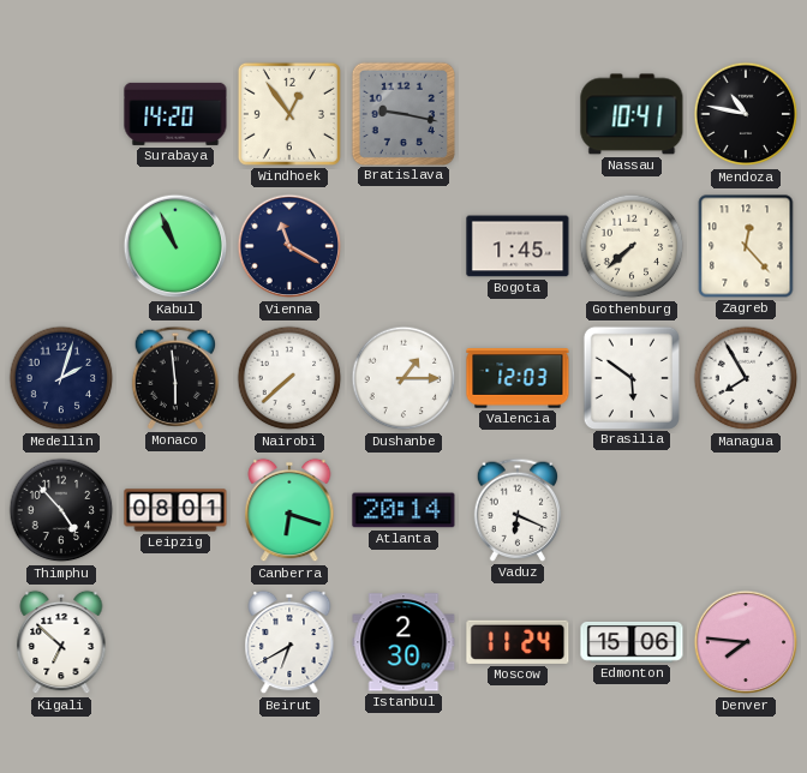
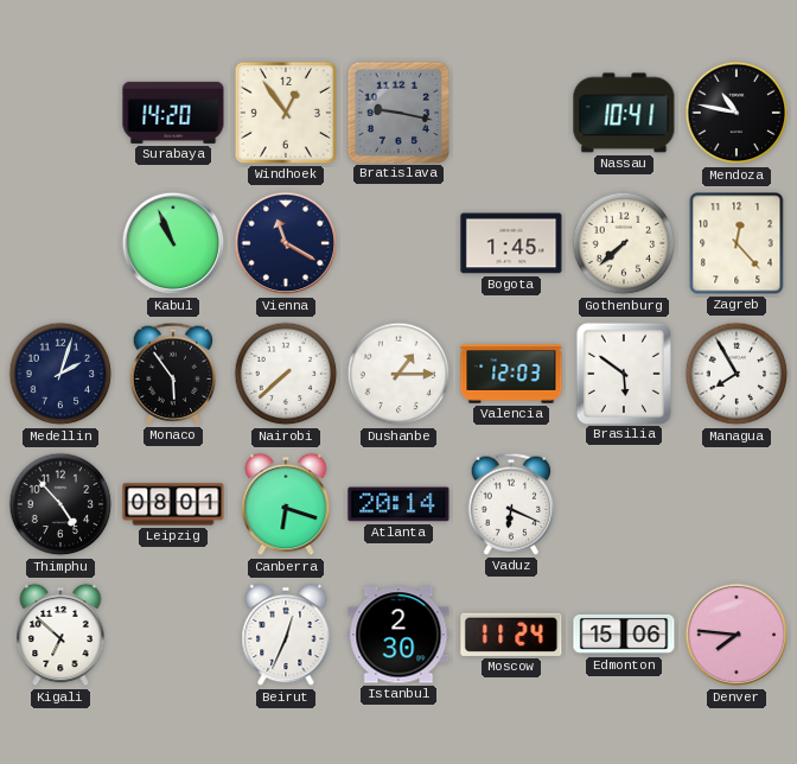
Monaco: 5:59 -> 5:54 (173, 374)
Beirut: 6:40 -> 12:34 (286, 635)
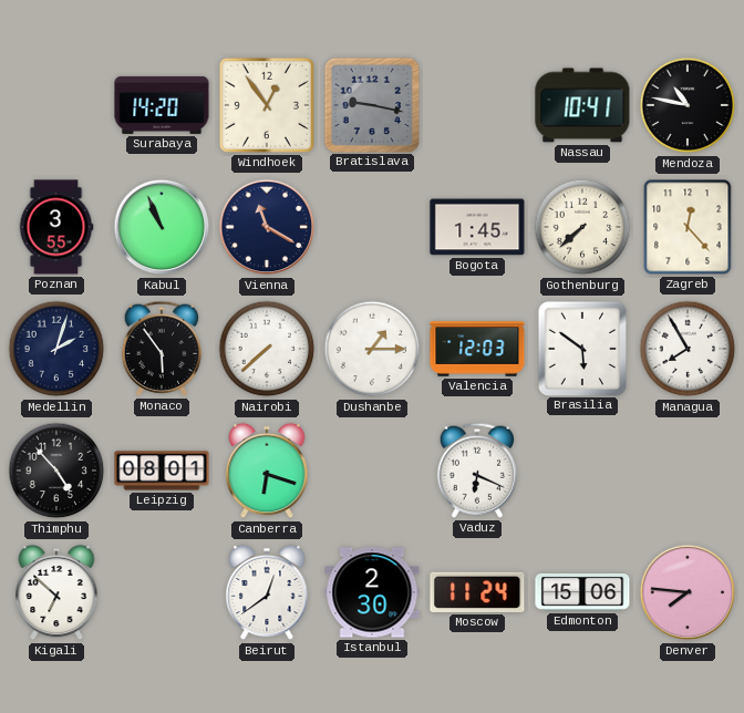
Poznan: none -> 3:55 (56, 227)
Atlanta: 20:14 -> none (398, 504)
Beirut: 12:34 -> 12:39 (267, 592)
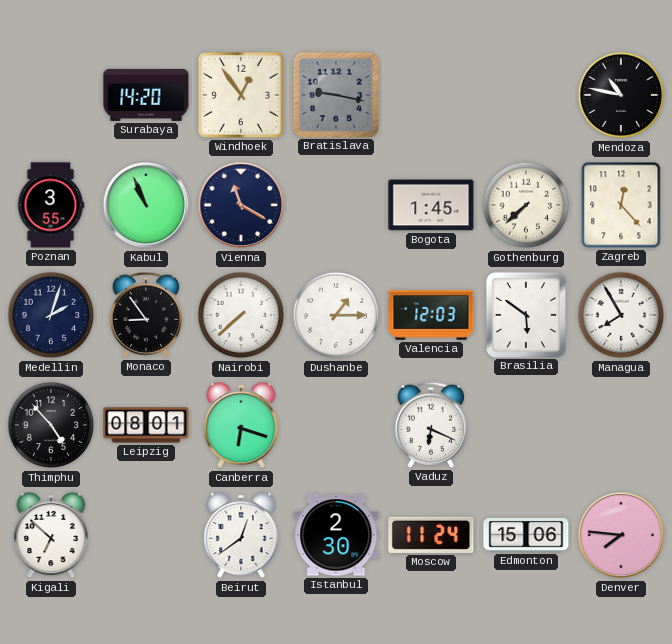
Nassau: 10:41 -> none (582, 105)
Monaco: 5:54 -> 8:54 (146, 315)
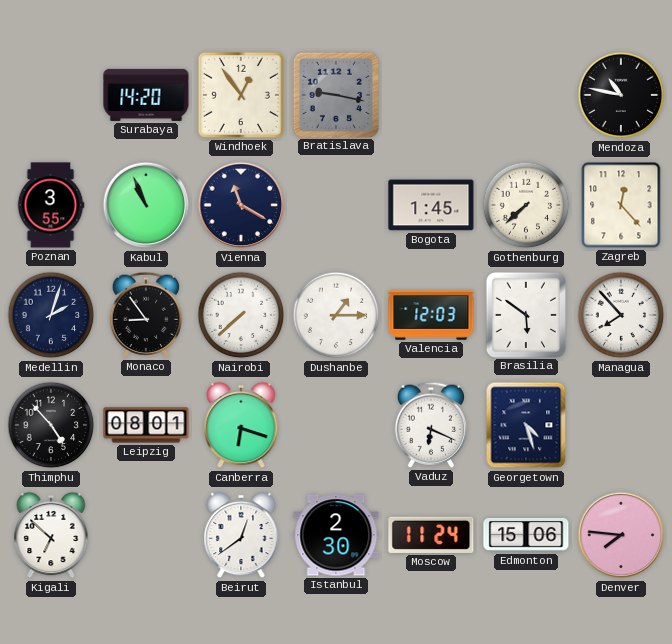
Managua: 7:55 -> 7:53 (621, 315)
Georgetown: none -> 4:27 (526, 425)
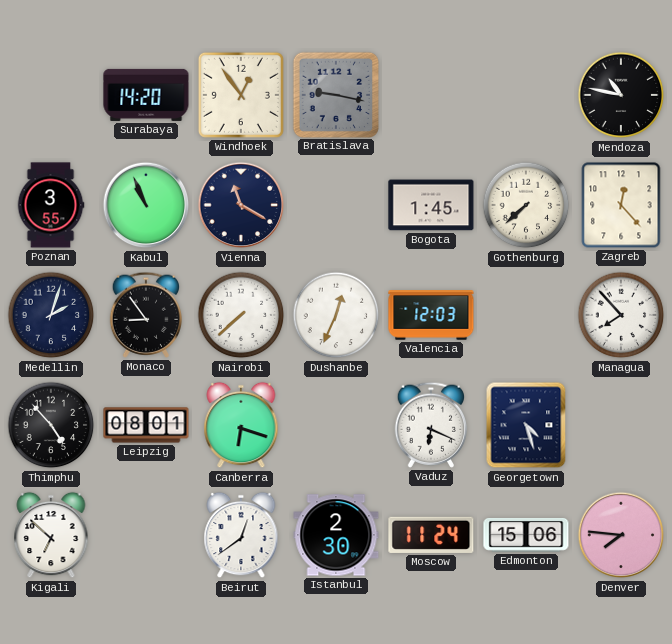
Dushanbe: 1:15 -> 12:34 (336, 315)
Brasilia: 5:51 -> none (525, 314)
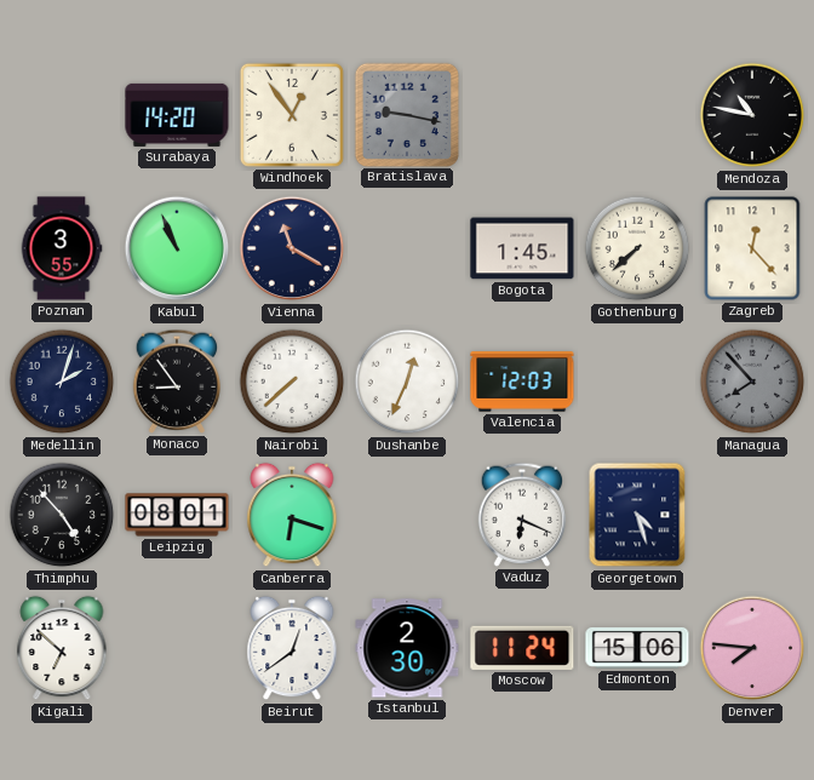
Managua dial: white -> grey (752, 382)
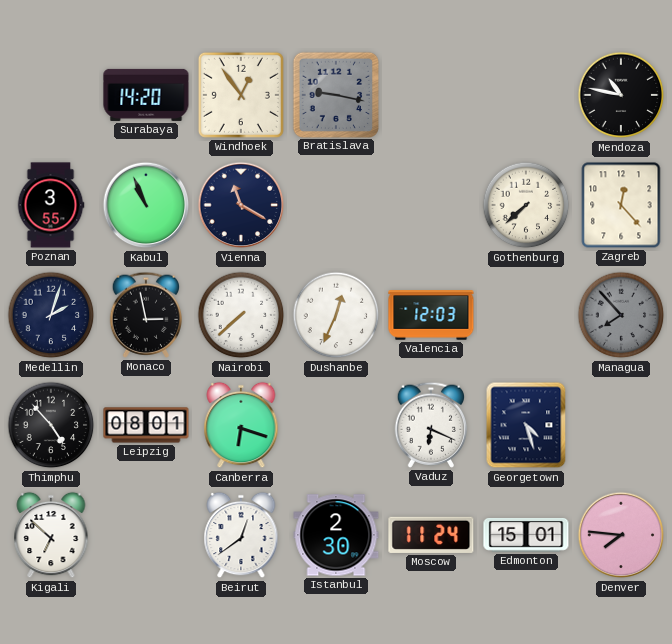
Bogota: 1:45 -> none (522, 248)
Monaco: 8:54 -> 2:58 (146, 315)
Edmonton: 15:06 -> 15:01 (526, 535)
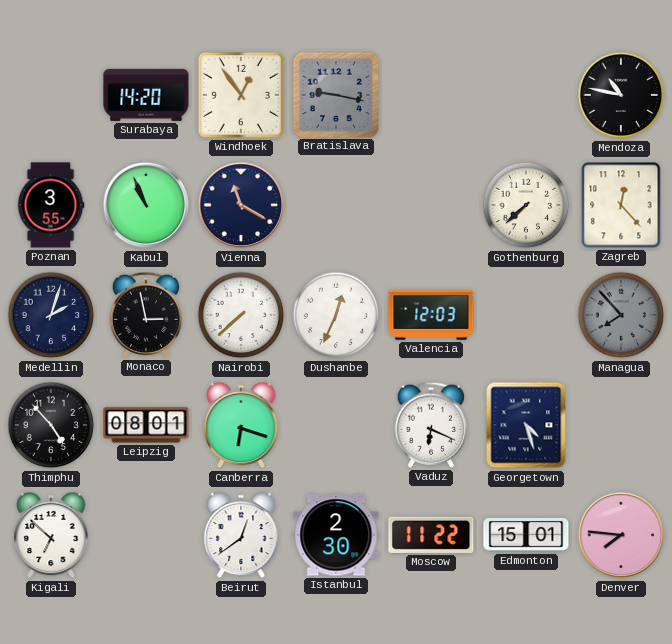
Moscow: 11:24 -> 11:22 (431, 535)
